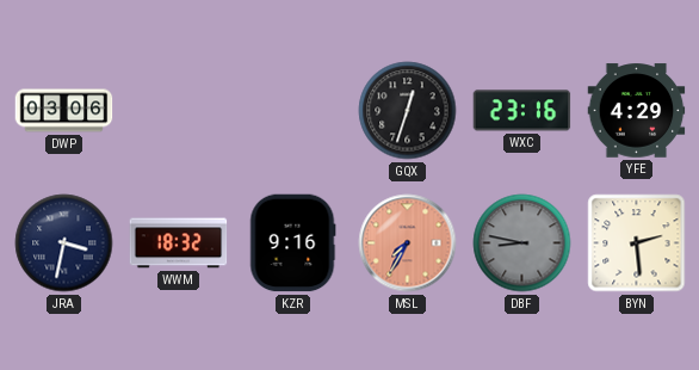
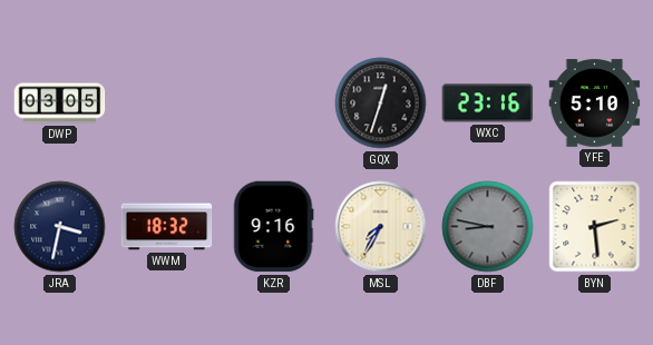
DWP: 03:06 -> 03:05 (60, 103)
YFE: 4:29 -> 5:10 (595, 103)
MSL dial: salmon -> cream (381, 227)
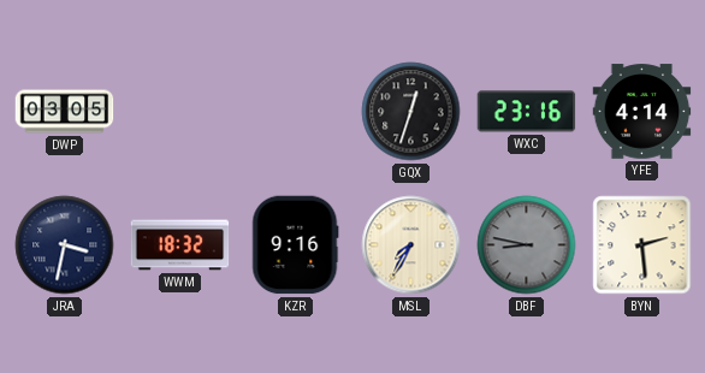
YFE: 5:10 -> 4:14 (642, 112)
